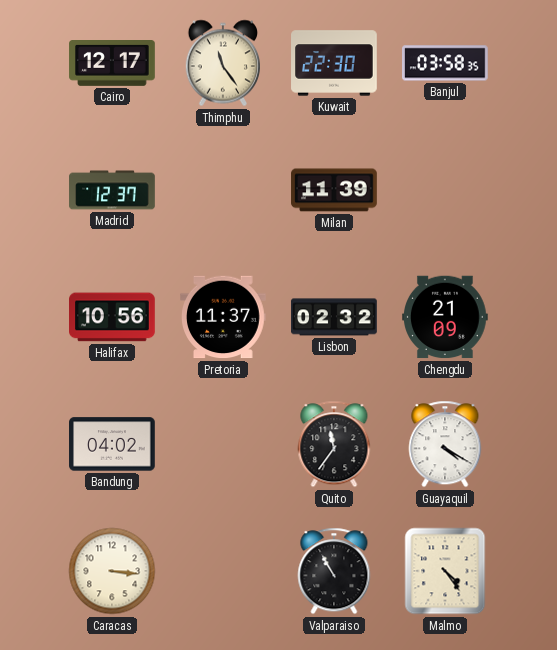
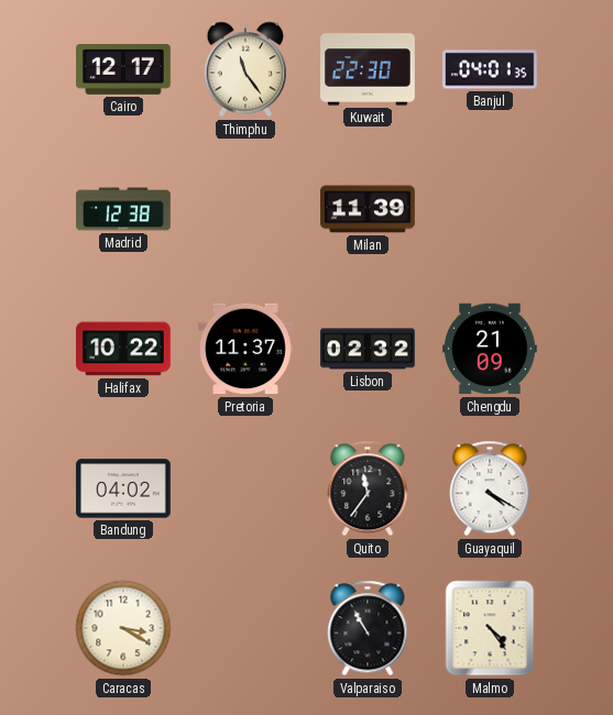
Banjul: 03:58 -> 04:01 (491, 69)
Madrid: 12:37 -> 12:38 (123, 209)
Halifax: 10:56 -> 10:22 (124, 349)
Caracas: 3:16 -> 3:20 (123, 628)
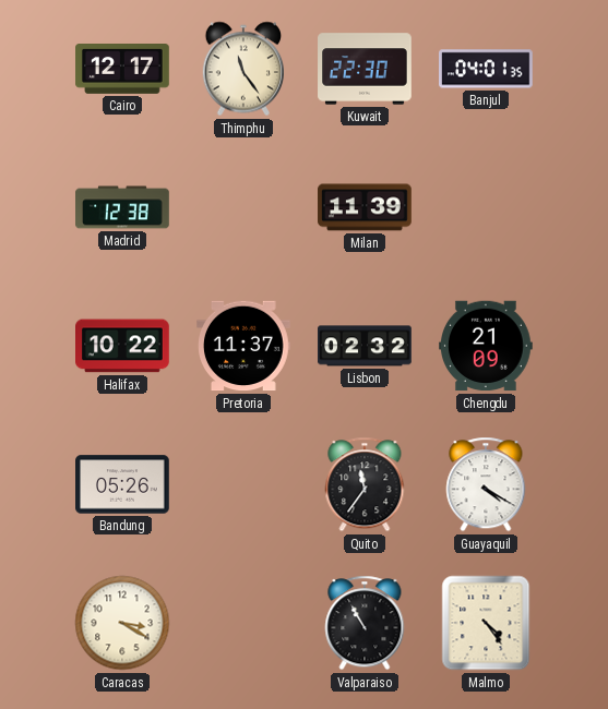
Bandung: 04:02 -> 05:26 (122, 484)
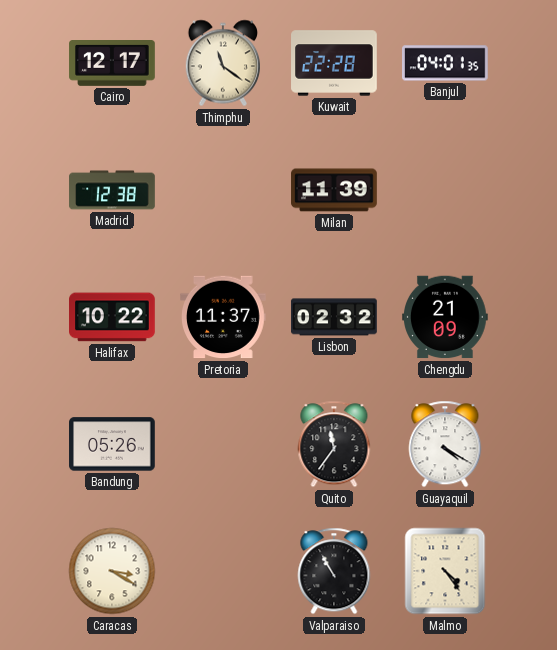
Thimphu: 11:24 -> 11:21 (222, 63)
Kuwait: 22:30 -> 22:28 (334, 63)
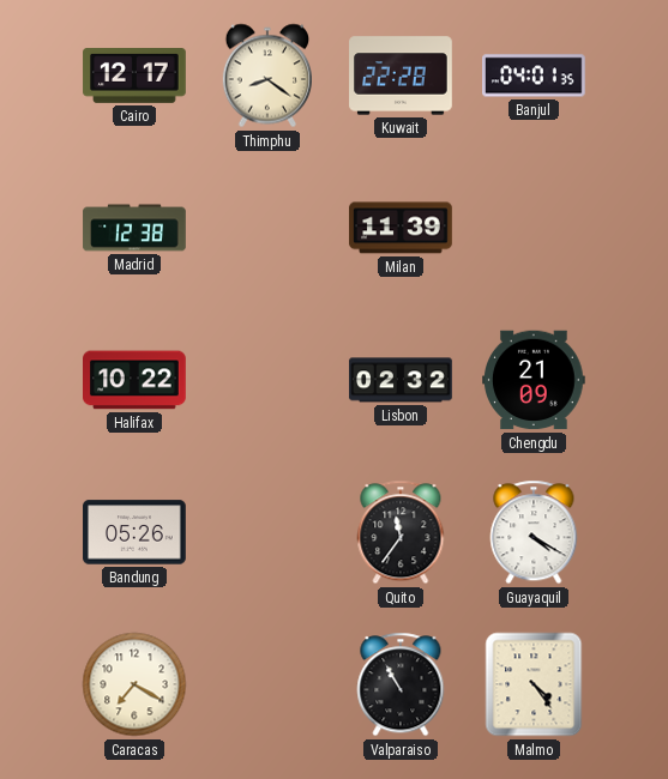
Thimphu: 11:21 -> 8:21 (266, 76)
Pretoria: 11:37 -> none (224, 317)
Caracas: 3:20 -> 7:20 (134, 684)
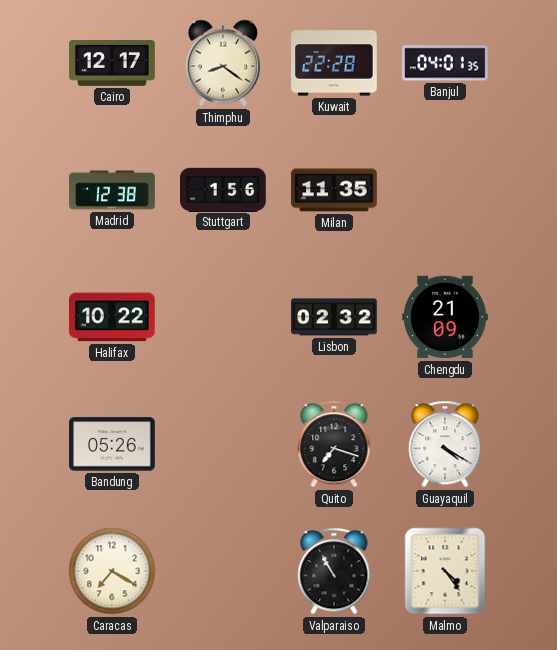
Stuttgart: none -> 1:56 (224, 189)
Milan: 11:39 -> 11:35 (334, 190)
Quito: 11:36 -> 7:18 (334, 444)
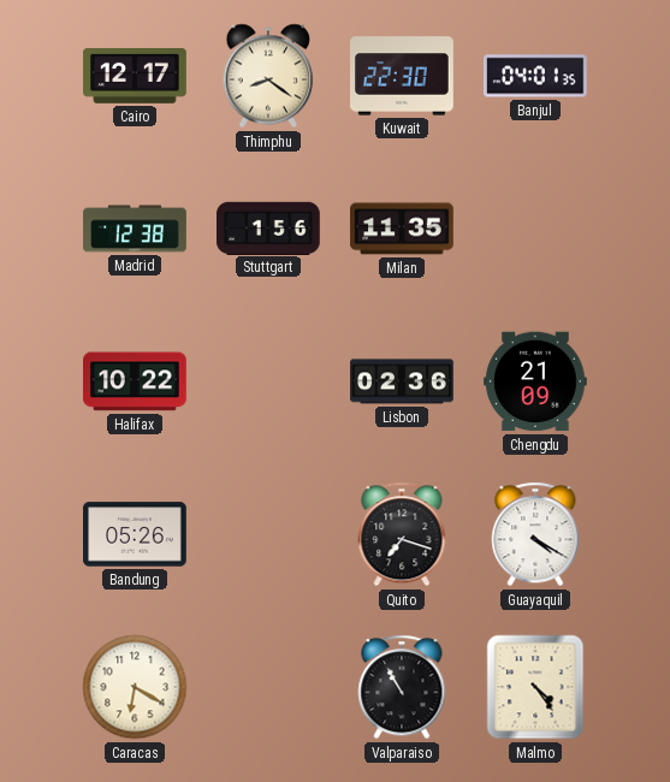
Kuwait: 22:28 -> 22:30 (402, 76)
Lisbon: 02:32 -> 02:36 (402, 381)
Caracas: 7:20 -> 6:20 (135, 687)
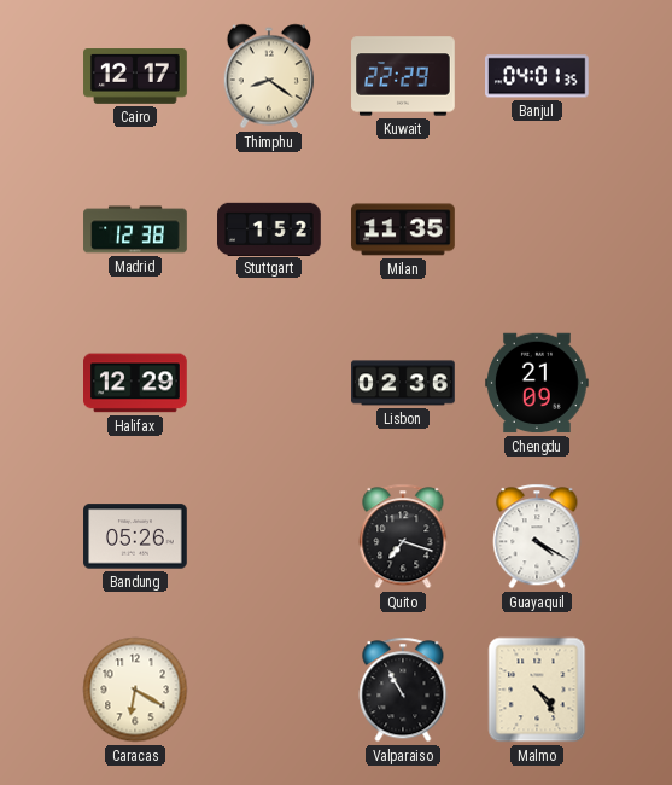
Kuwait: 22:30 -> 22:29 (403, 76)
Stuttgart: 1:56 -> 1:52 (270, 228)
Halifax: 10:22 -> 12:29 (136, 383)
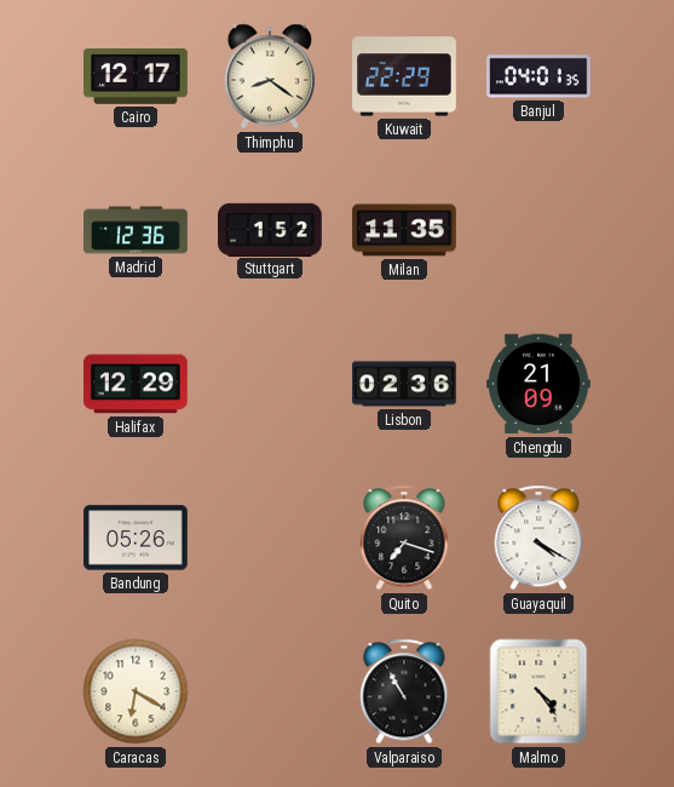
Madrid: 12:38 -> 12:36 (136, 230)
